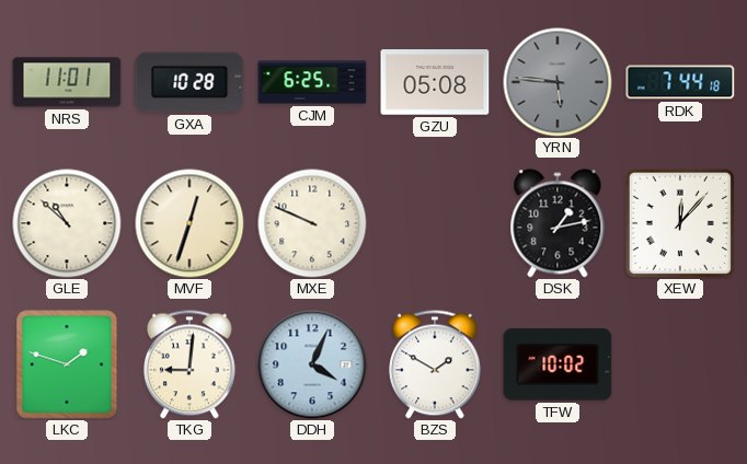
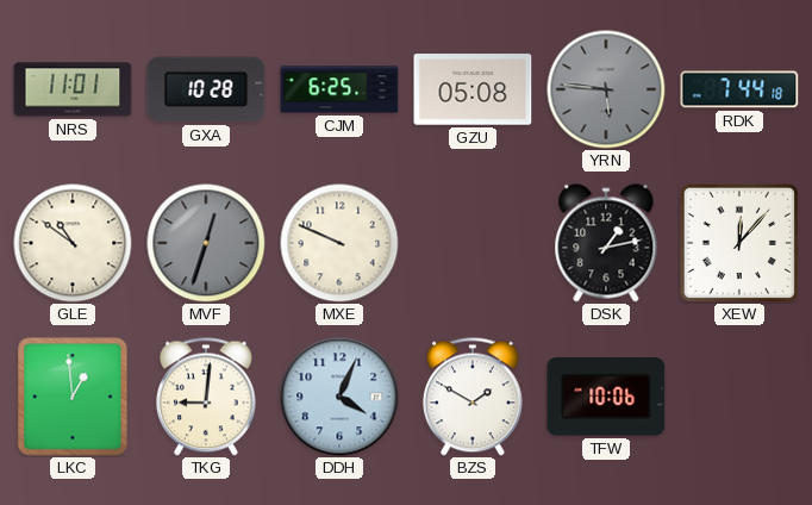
GLE: 10:52 -> 10:51 (73, 243)
MVF dial: cream -> grey (206, 243)
LKC: 1:48 -> 12:59 (73, 397)
TFW: 10:02 -> 10:06 (606, 397)
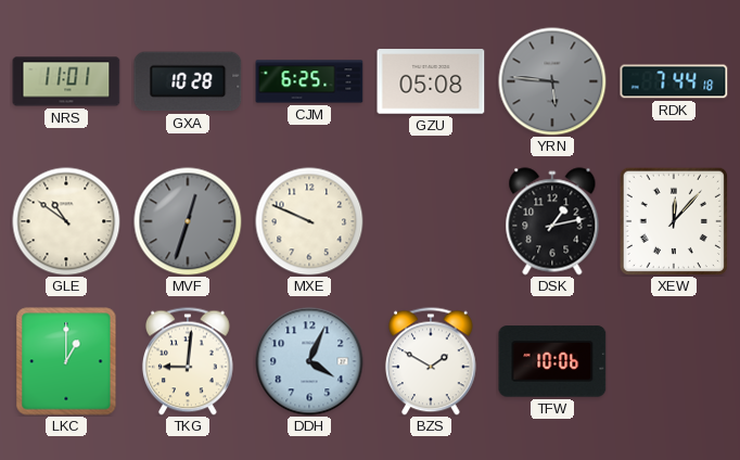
LKC: 12:59 -> 1:00 (66, 361)
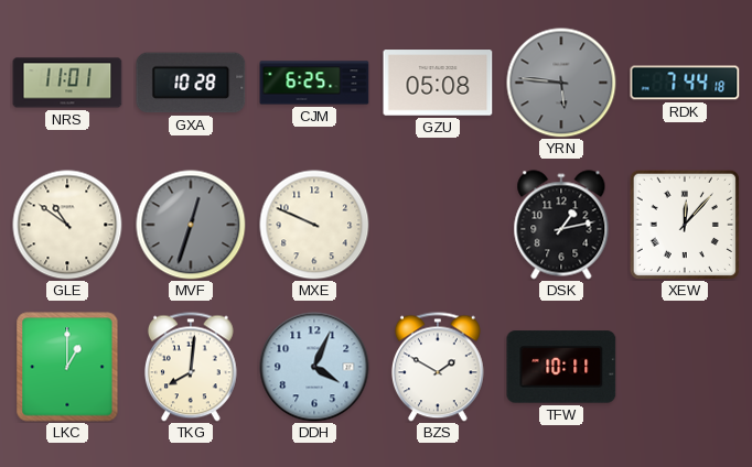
TKG: 9:01 -> 8:01 (191, 367)
TFW: 10:06 -> 10:11 (561, 367)
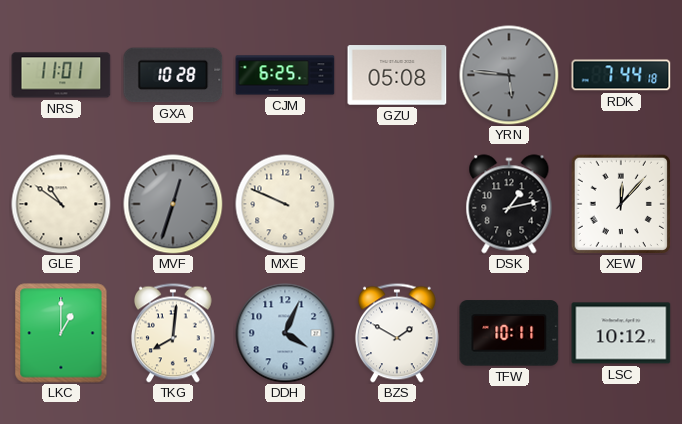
LSC: none -> 10:12 (621, 333)
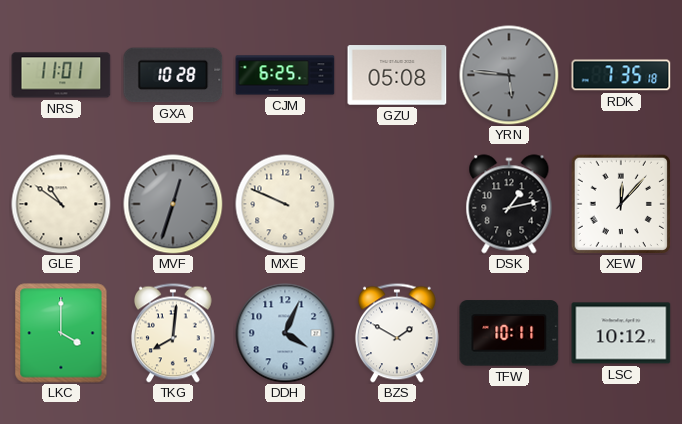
RDK: 7:44 -> 7:35 (621, 75)
LKC: 1:00 -> 4:00 (61, 333)
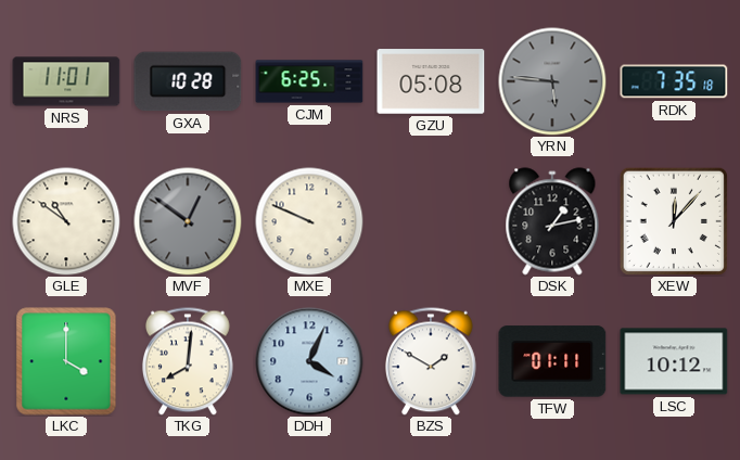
MVF: 12:33 -> 12:51 (188, 221)
TFW: 10:11 -> 01:11 (552, 361)
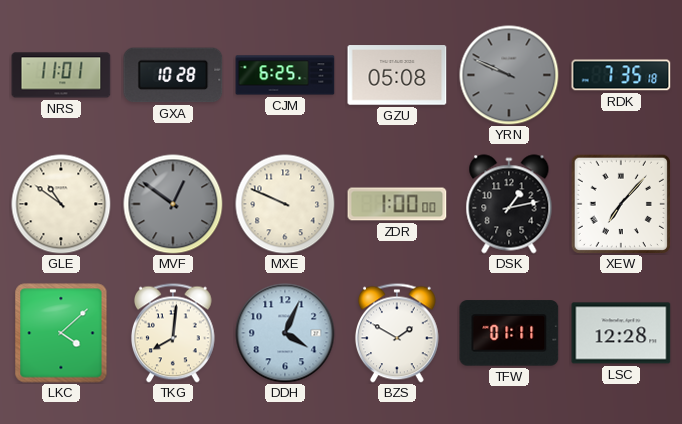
YRN: 5:46 -> 9:49 (509, 75)
ZDR: none -> 1:00 (397, 204)
XEW: 12:07 -> 7:07 (620, 203)
LKC: 4:00 -> 4:08 (61, 333)
LSC: 10:12 -> 12:28 (621, 333)
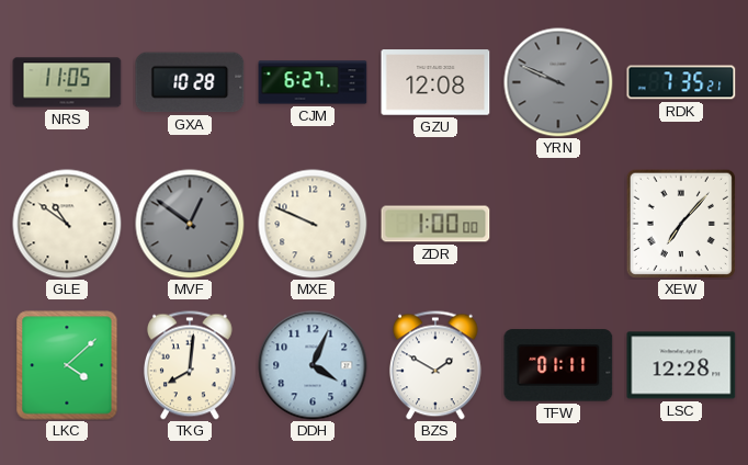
NRS: 11:01 -> 11:05 (67, 82)
CJM: 6:25 -> 6:27 (313, 82)
GZU: 05:08 -> 12:08 (435, 82)
RDK: 7:35:18 -> 7:35:21 (681, 82)
DSK: 1:13 -> none (509, 204)
